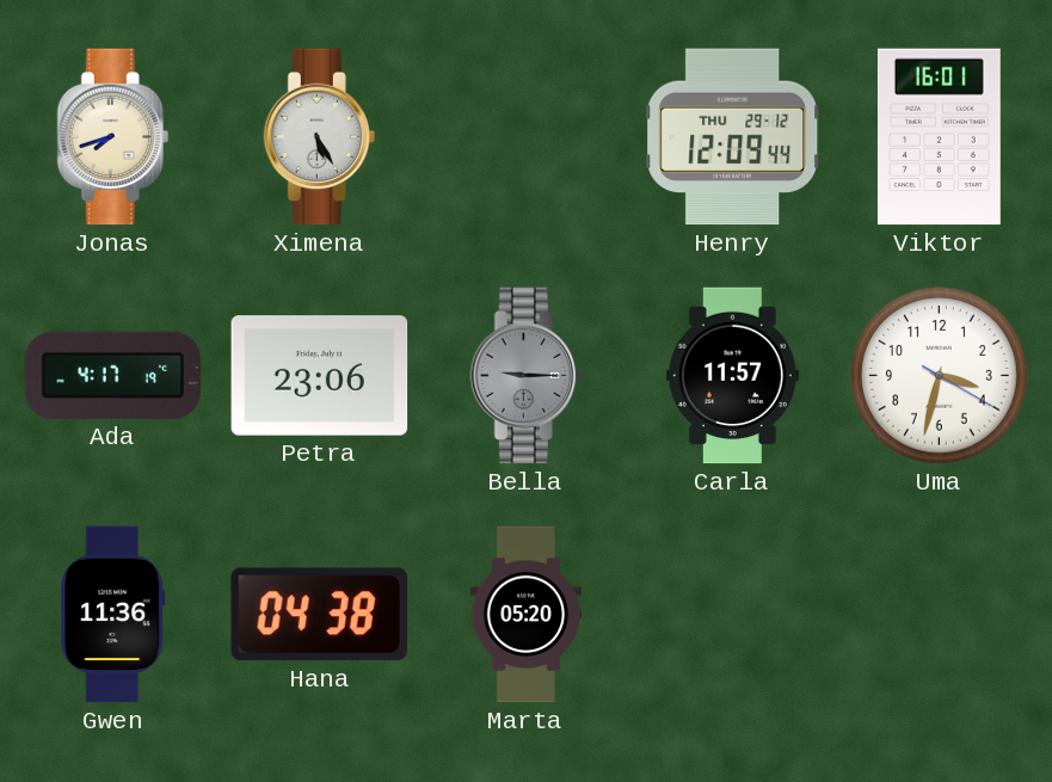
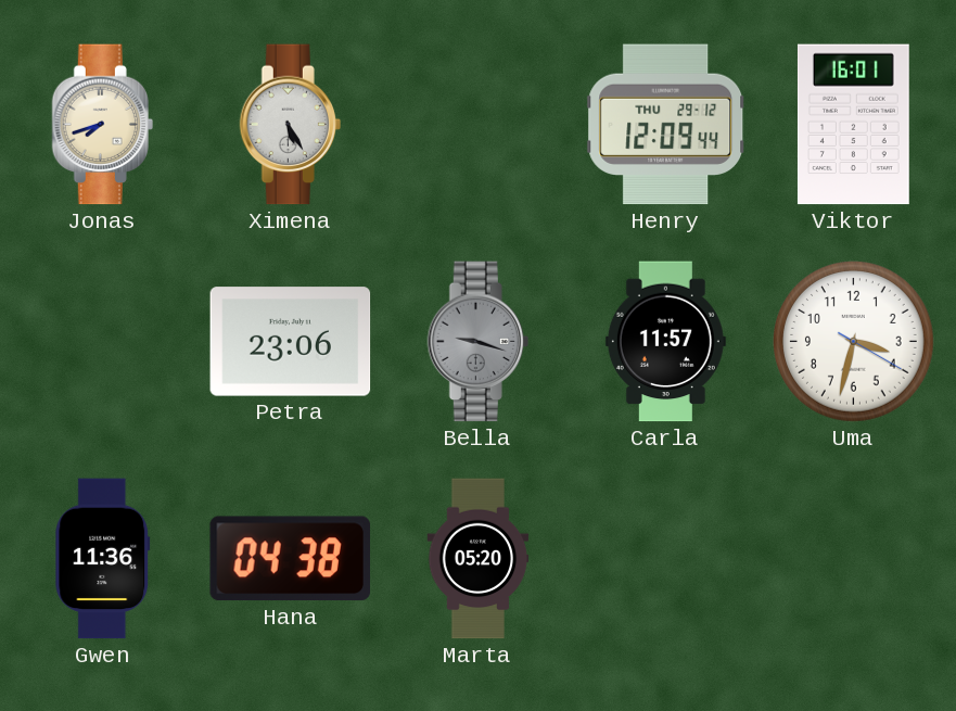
Ada: 4:17 -> none (113, 375)
Bella: 9:15 -> 9:18 (477, 342)
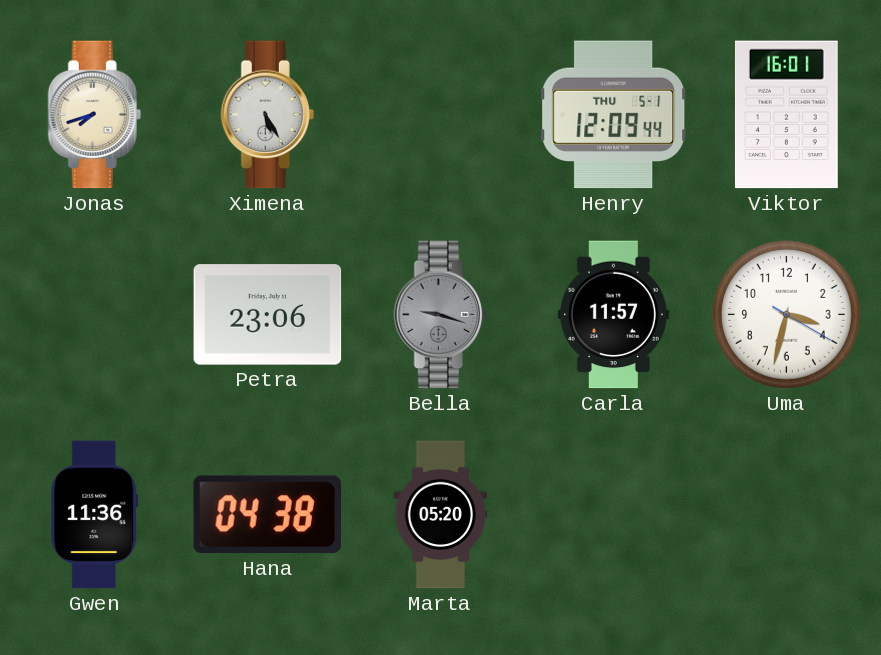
Henry date: THU 29-12 -> THU 5-1 (614, 115)
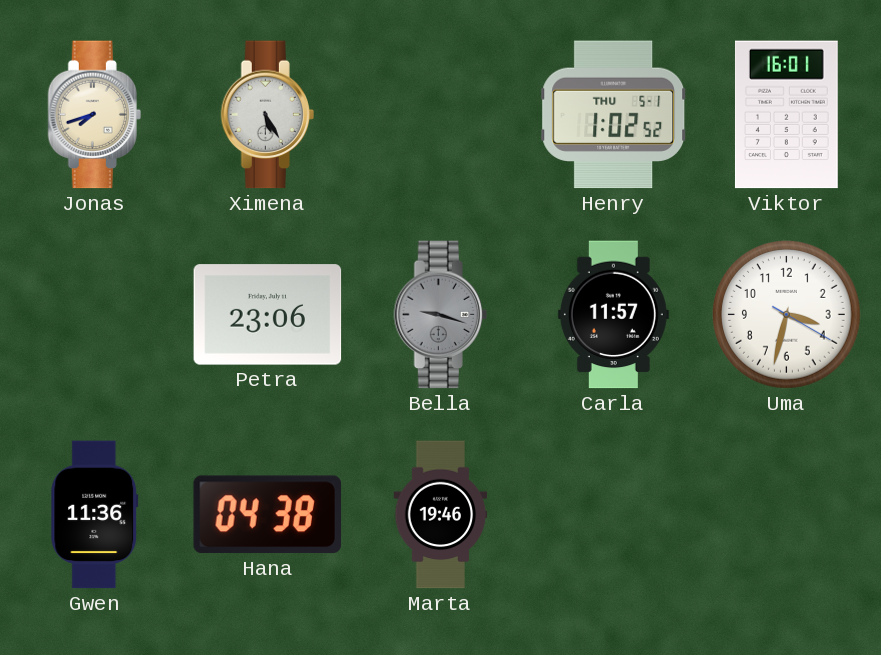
Henry: 12:09 -> 1:02 (614, 115)
Marta: 05:20 -> 19:46 (441, 515)
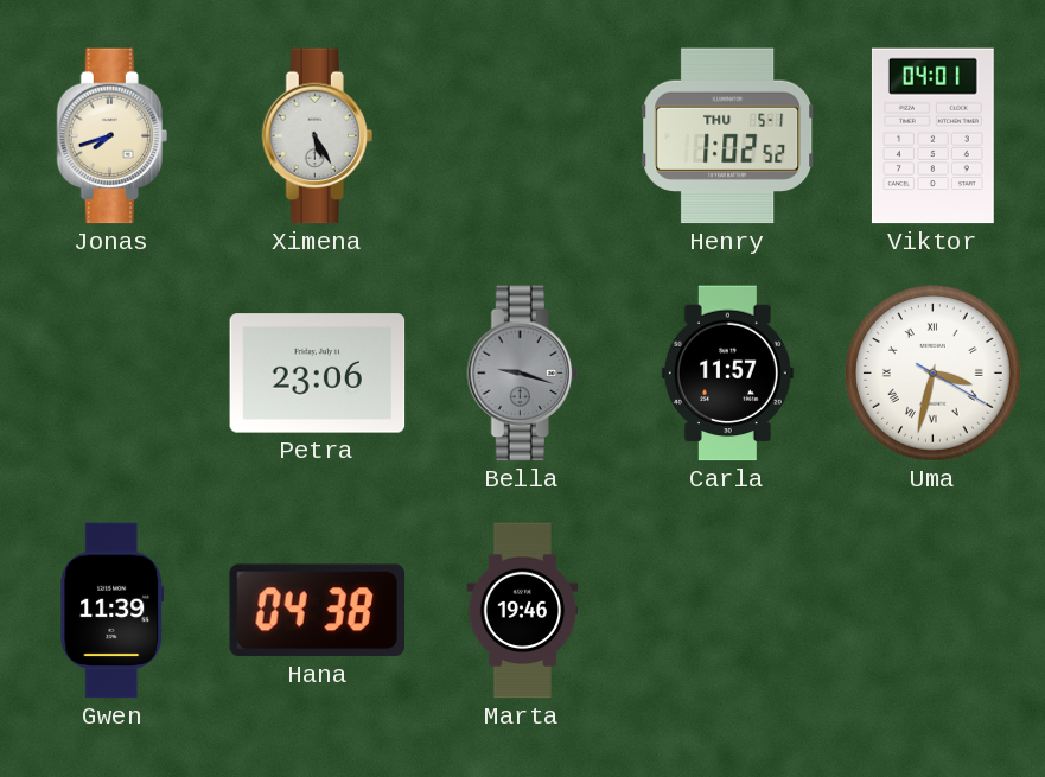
Viktor: 16:01 -> 04:01 (932, 136)
Uma numerals: Arabic -> Roman (934, 374)
Gwen: 11:36 -> 11:39 (113, 611)
